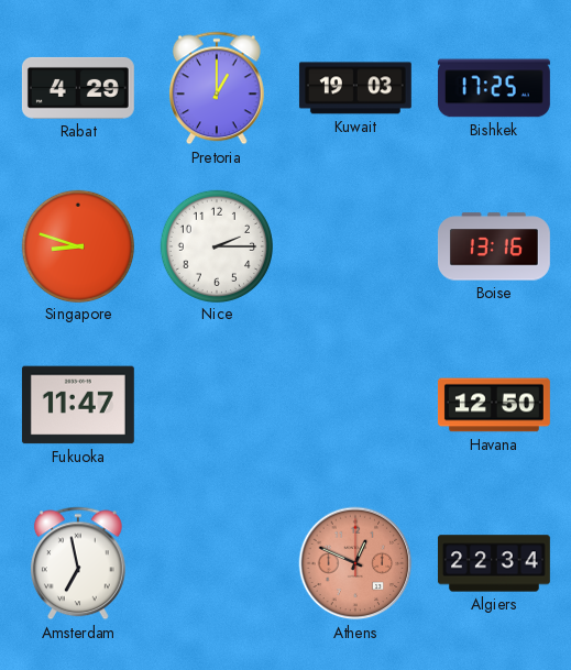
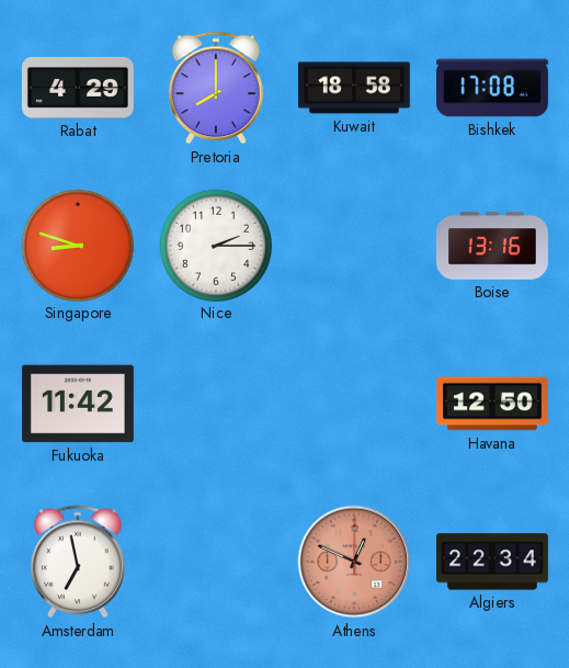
Pretoria: 1:00 -> 8:00 (216, 88)
Kuwait: 19:03 -> 18:58 (354, 88)
Bishkek: 17:25 -> 17:08 (492, 88)
Fukuoka: 11:47 -> 11:42 (78, 404)
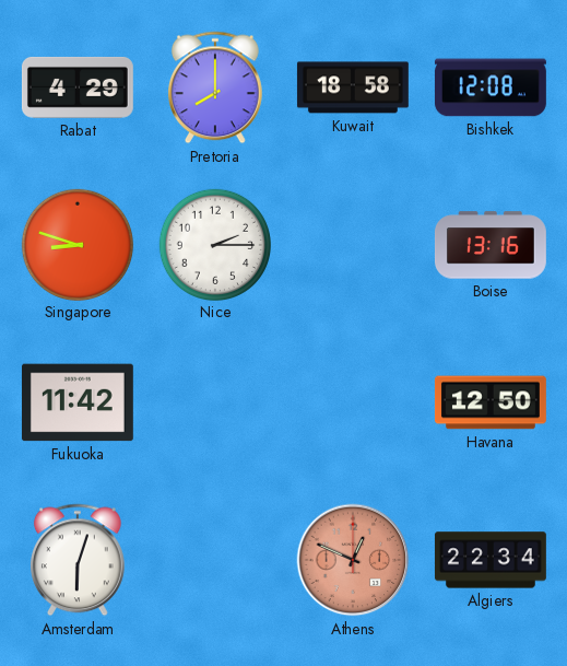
Bishkek: 17:08 -> 12:08 (491, 87)
Amsterdam: 6:58 -> 6:03 (78, 560)
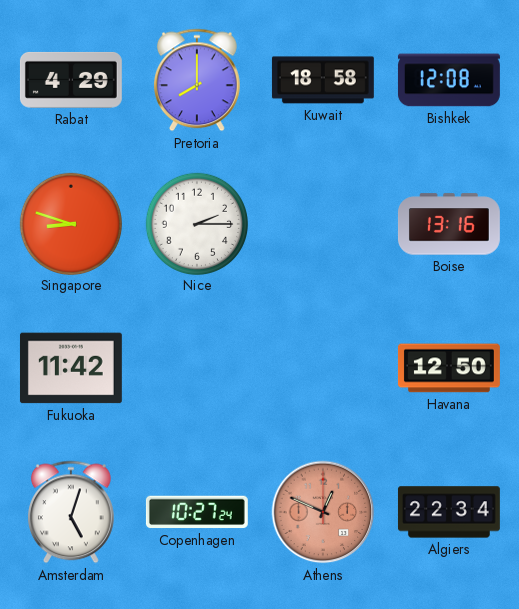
Amsterdam: 6:03 -> 5:03 (71, 512)
Copenhagen: none -> 10:27 (197, 512)
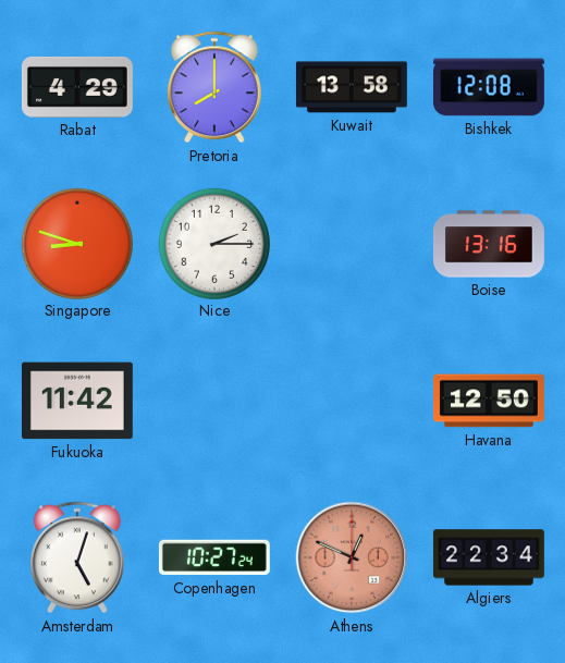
Kuwait: 18:58 -> 13:58 (352, 87)
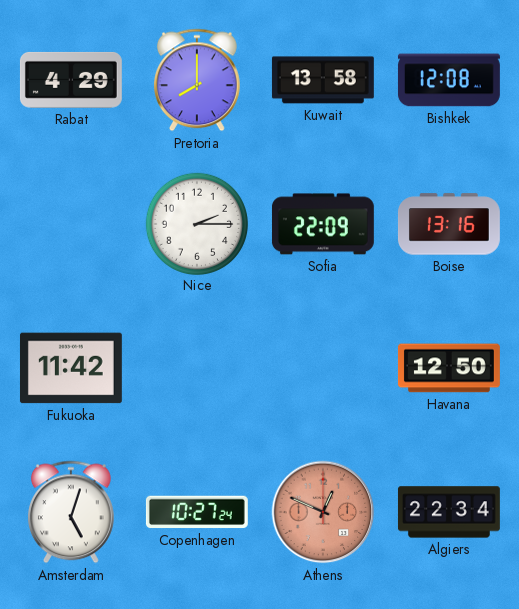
Singapore: 8:48 -> none (76, 243)
Sofia: none -> 22:09 (323, 224)
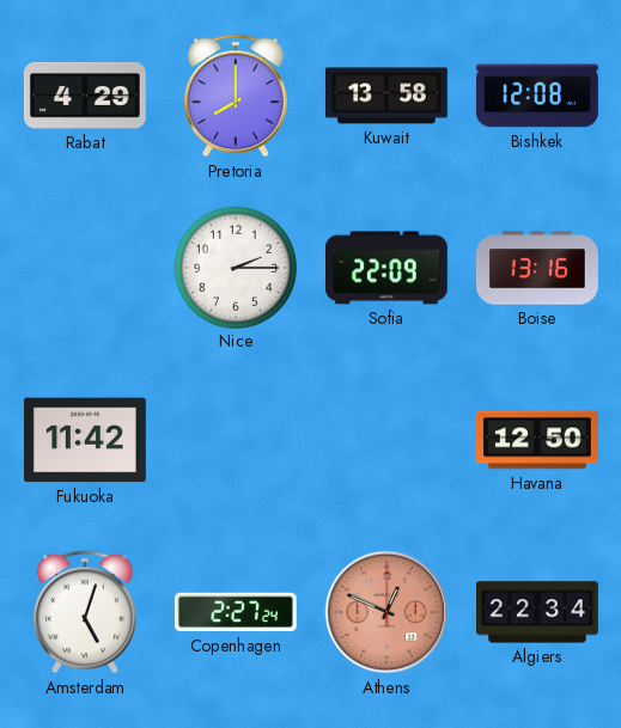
Copenhagen: 10:27 -> 2:27 (236, 612)
